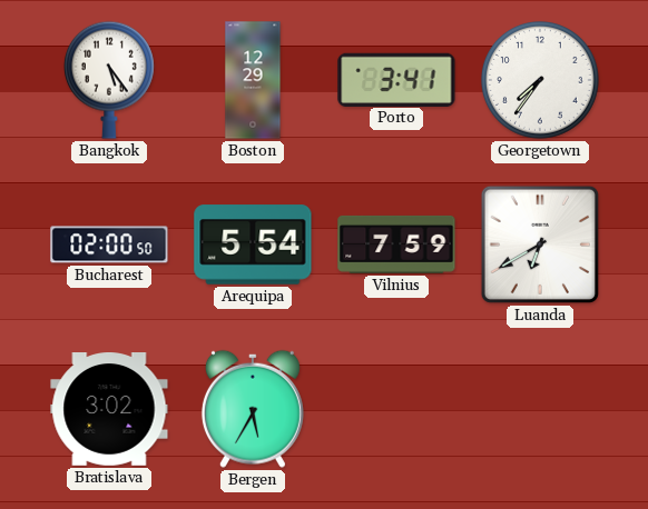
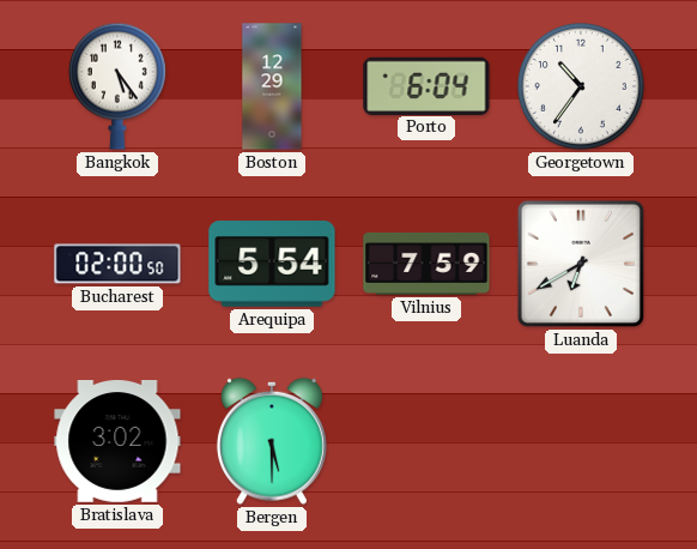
Porto: 3:41 -> 6:04 (426, 85)
Georgetown: 7:36 -> 10:36 (581, 86)
Bergen: 5:35 -> 5:30 (272, 441)
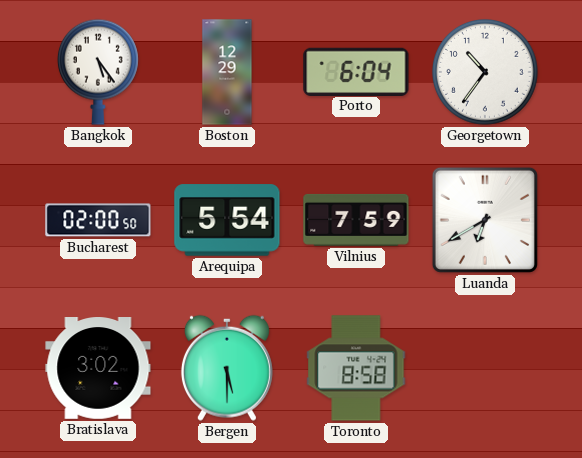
Toronto: none -> 8:58 (356, 368)
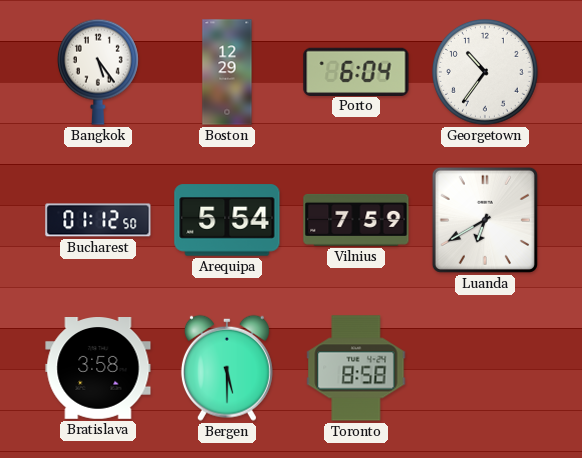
Bucharest: 02:00 -> 01:12 (98, 220)
Bratislava: 3:02 -> 3:58 (98, 369)
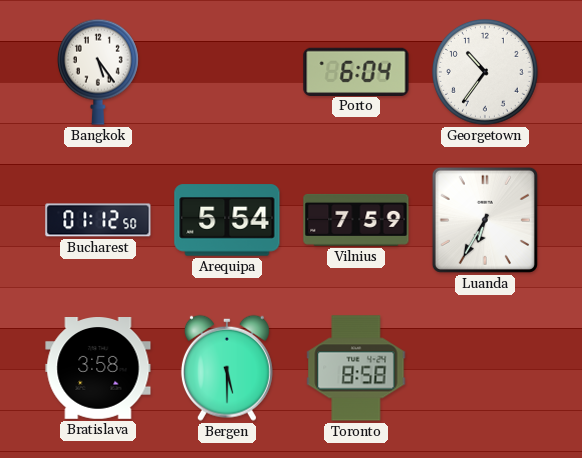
Boston: 12:29 -> none (227, 72)
Luanda: 6:40 -> 6:35 (485, 220)
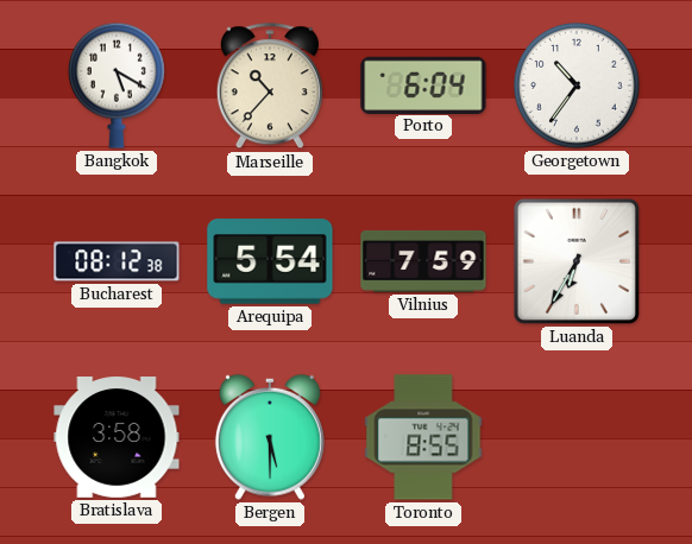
Bangkok: 5:24 -> 5:20 (117, 86)
Marseille: none -> 10:37 (270, 87)
Bucharest: 01:12 -> 08:12 (117, 261)
Toronto: 8:58 -> 8:55 (423, 437)
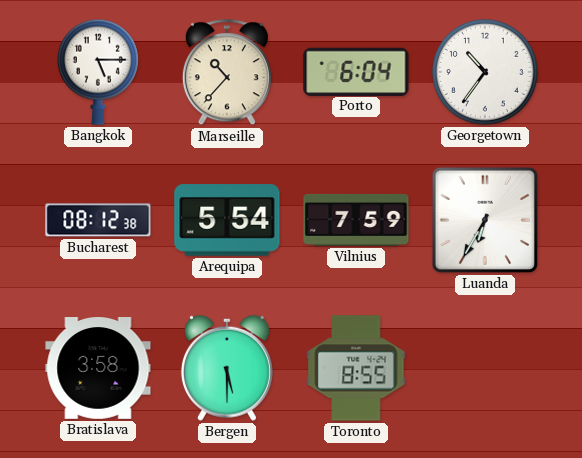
Bangkok: 5:20 -> 5:15 (98, 72)
